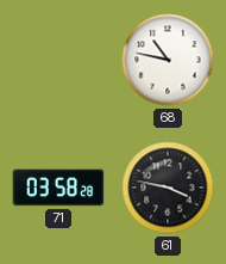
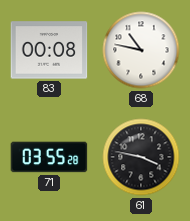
83: none -> 00:08 (49, 50)
71: 03:58 -> 03:55 (49, 157)
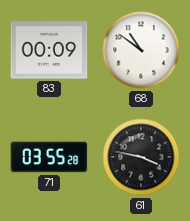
83: 00:08 -> 00:09 (49, 50)
68: 10:47 -> 10:51 (141, 50)
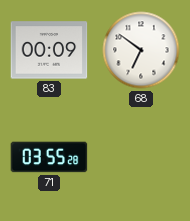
68: 10:51 -> 6:51 (141, 50)
61: 3:47 -> none (141, 157)
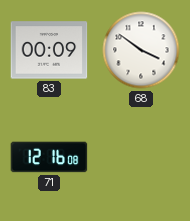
68: 6:51 -> 3:51 (141, 50)
71: 03:55 -> 12:16 (49, 157)
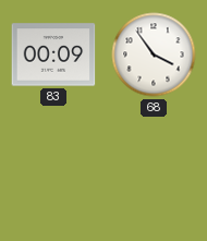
68: 3:51 -> 3:54 (154, 55)
71: 12:16 -> none (49, 157)
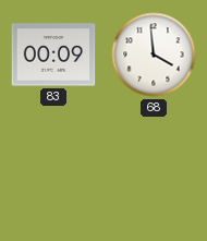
68: 3:54 -> 3:59 (154, 55)
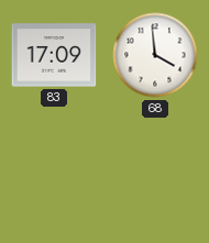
83: 00:09 -> 17:09 (54, 55)
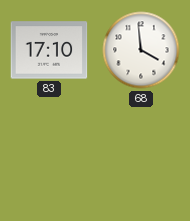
83: 17:09 -> 17:10 (49, 50)
